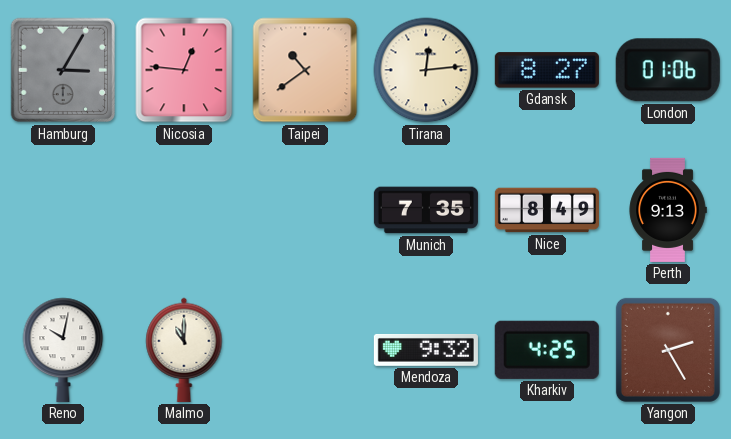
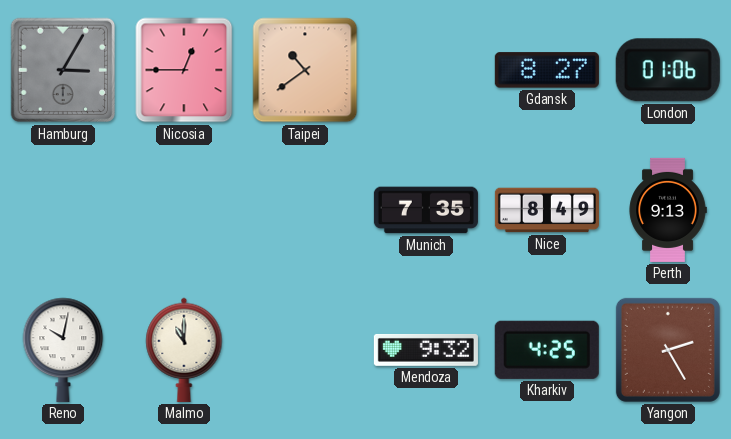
Nicosia: 12:46 -> 12:45 (184, 70)
Tirana: 12:14 -> none (426, 70)
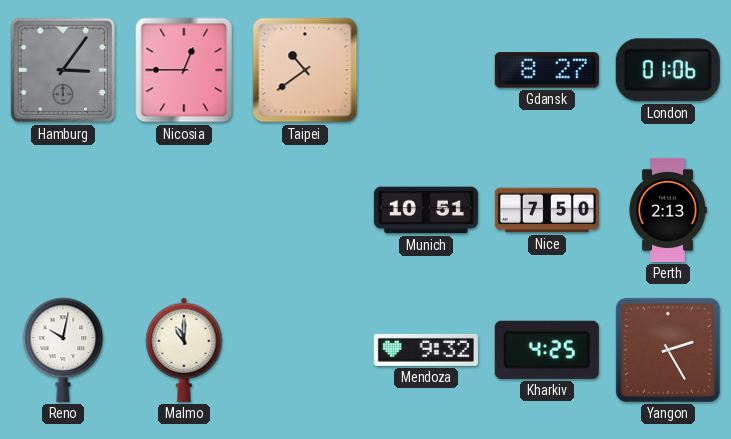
Hamburg: 3:05 -> 3:06 (63, 70)
Munich: 7:35 -> 10:51 (426, 210)
Nice: 8:49 -> 7:50 (547, 210)
Perth: 9:13 -> 2:13 (668, 210)
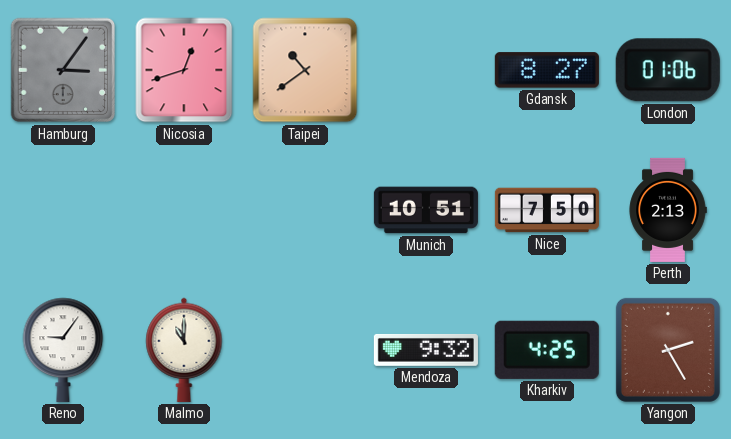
Nicosia: 12:45 -> 12:42 (184, 70)
Reno: 10:02 -> 9:06 (63, 350)
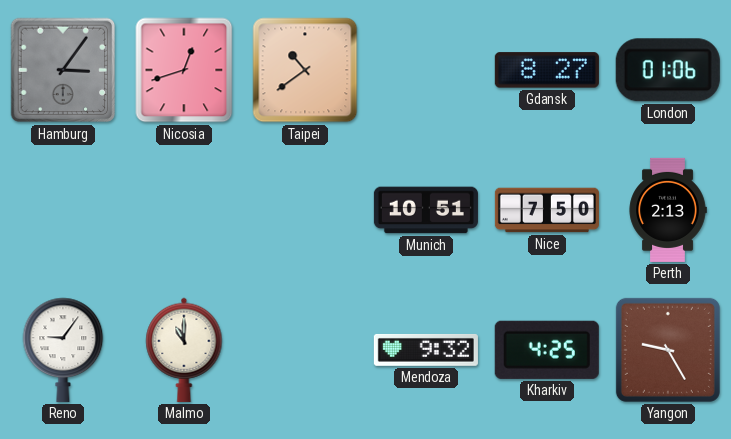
Yangon: 2:25 -> 9:25 (668, 350)
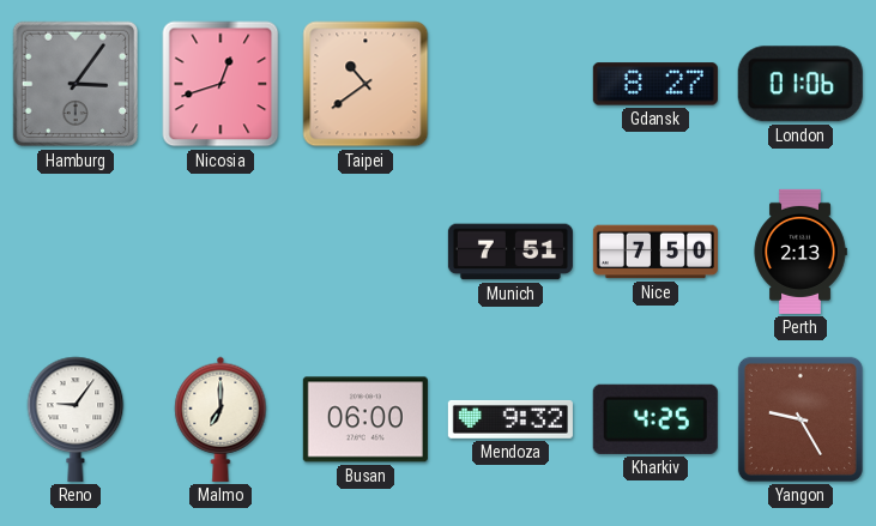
Munich: 10:51 -> 7:51 (511, 252)
Malmo: 11:00 -> 7:00 (220, 419)
Busan: none -> 06:00 (365, 419)
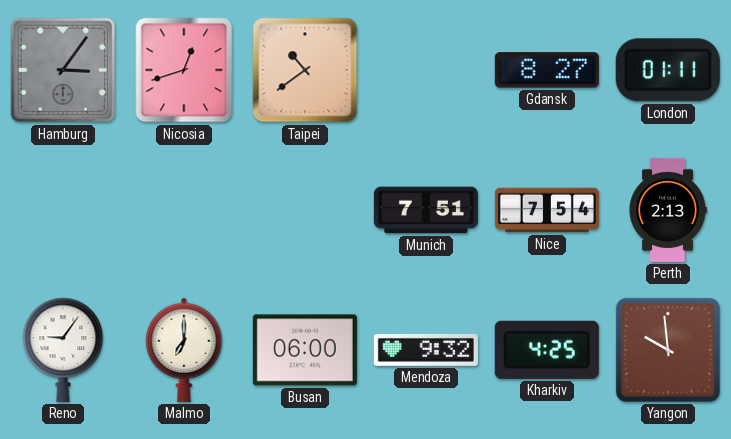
London: 01:06 -> 01:11 (668, 70)
Nice: 7:50 -> 7:54 (547, 210)
Yangon: 9:25 -> 9:59 (668, 350)
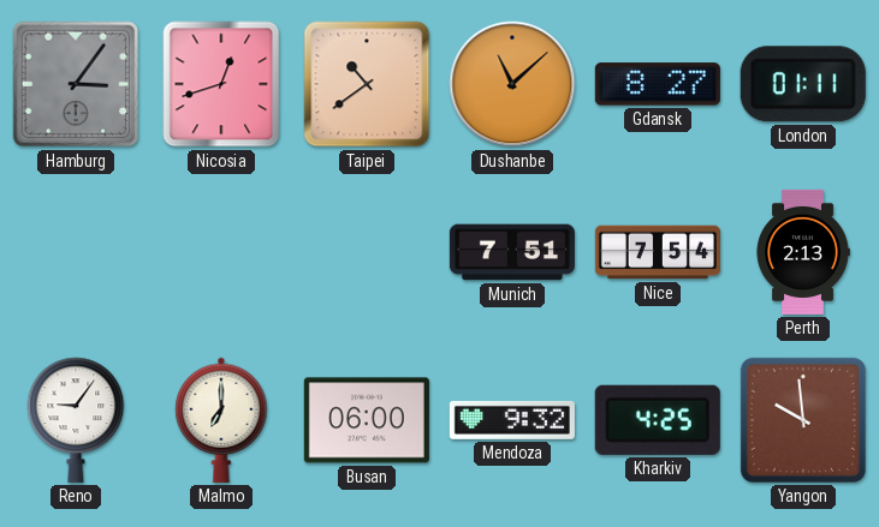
Dushanbe: none -> 11:08 (512, 84)
